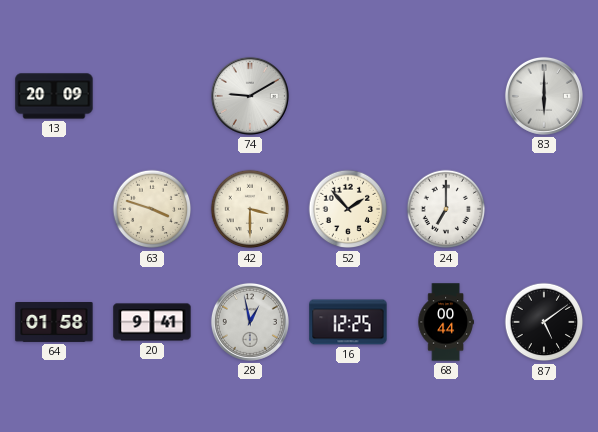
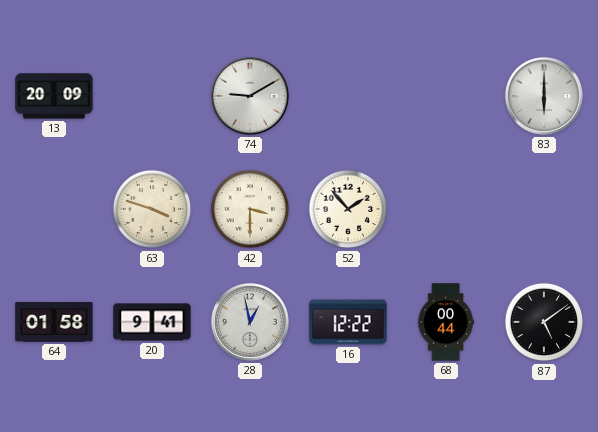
24: 7:00 -> none (446, 209)
16: 12:25 -> 12:22 (348, 322)
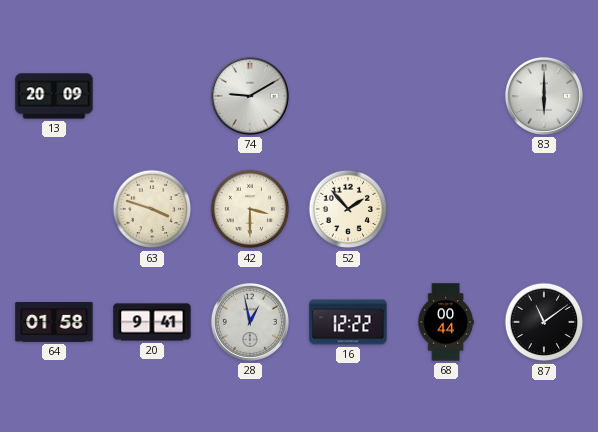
87: 5:09 -> 11:09 (544, 322)
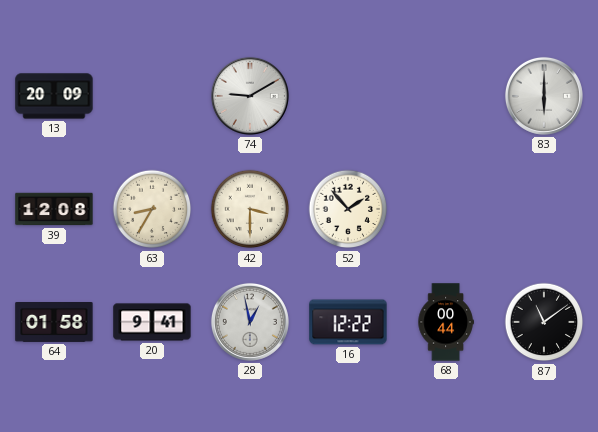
39: none -> 12:08 (54, 209)
63: 3:48 -> 8:35 (152, 209)
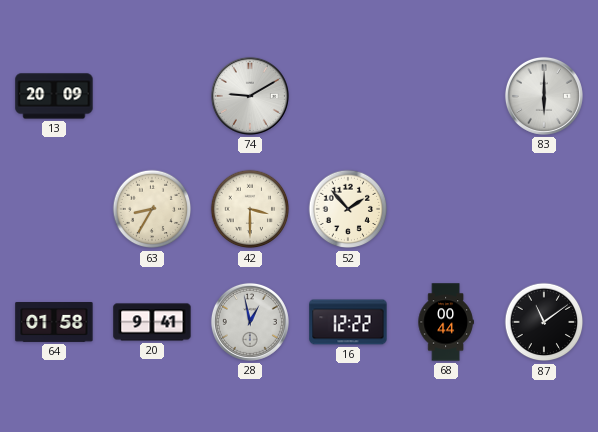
39: 12:08 -> none (54, 209)
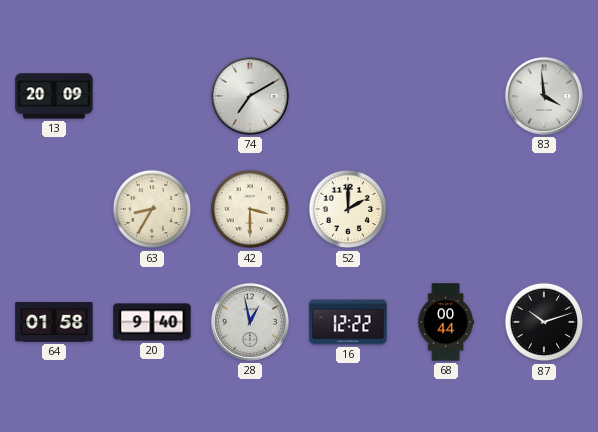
74: 9:10 -> 7:10 (250, 96)
83: 6:00 -> 3:59 (544, 96)
52: 1:53 -> 2:00 (348, 209)
20: 9:41 -> 9:40 (152, 322)
87: 11:09 -> 10:12 (544, 322)
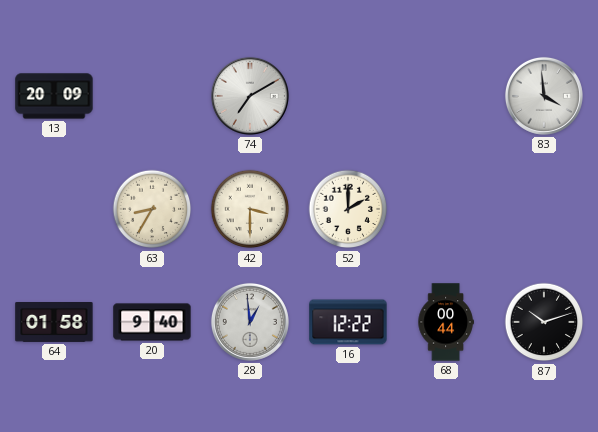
28: 12:58 -> 12:59 (250, 322)
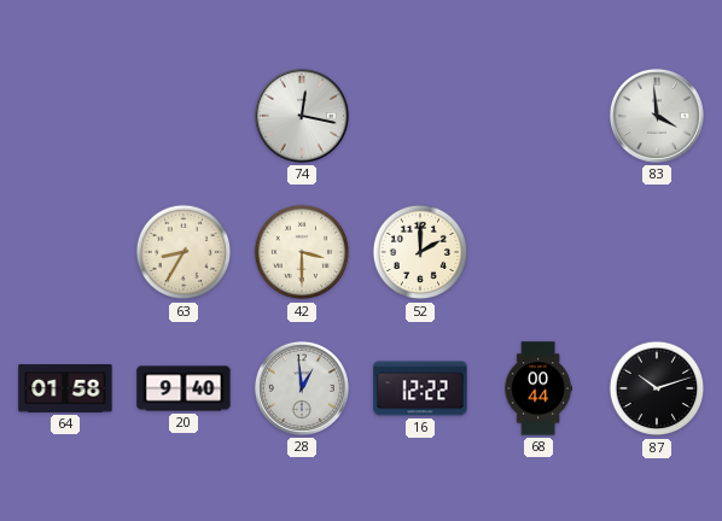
13: 20:09 -> none (54, 96)
74: 7:10 -> 12:17 (302, 116)
